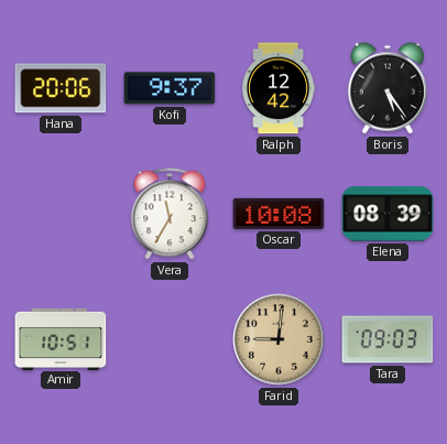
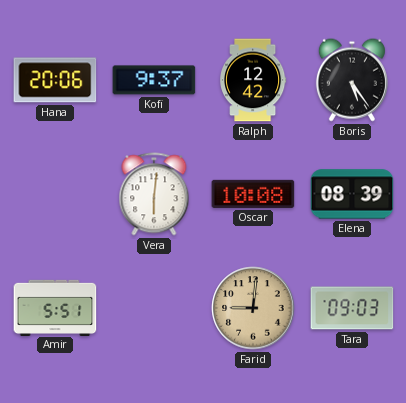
Vera: 11:35 -> 6:01 (154, 194)
Amir: 10:51 -> 5:51 (55, 307)
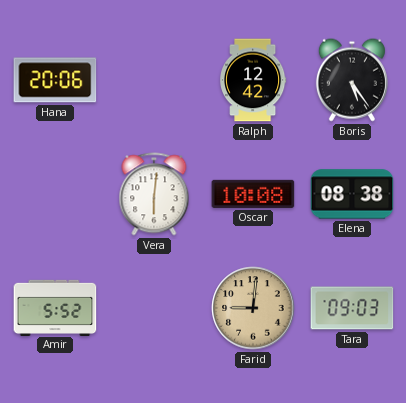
Kofi: 9:37 -> none (154, 80)
Elena: 08:39 -> 08:38 (352, 194)
Amir: 5:51 -> 5:52 (55, 307)
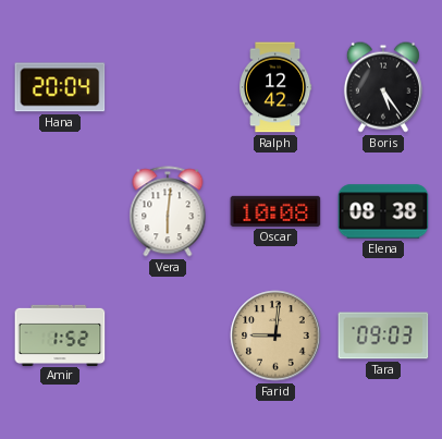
Hana: 20:06 -> 20:04 (60, 87)
Amir: 5:52 -> 1:52 (60, 334)
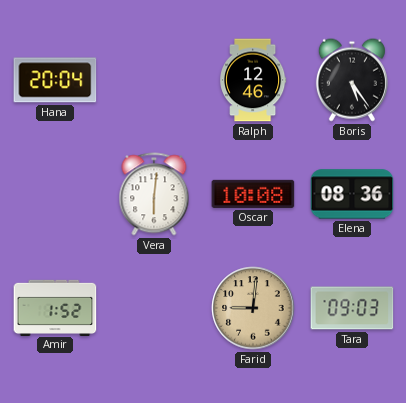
Ralph: 12:42 -> 12:46 (254, 80)
Elena: 08:38 -> 08:36 (352, 194)
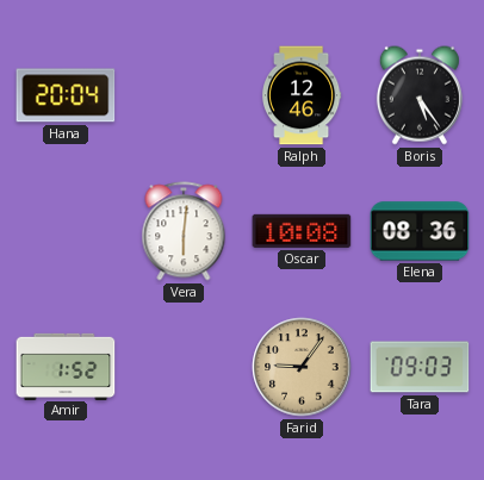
Farid: 9:01 -> 9:06 (302, 367)
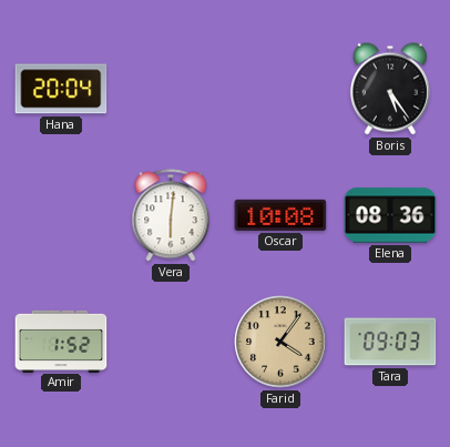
Ralph: 12:46 -> none (303, 95)
Farid: 9:06 -> 4:06 (280, 342)
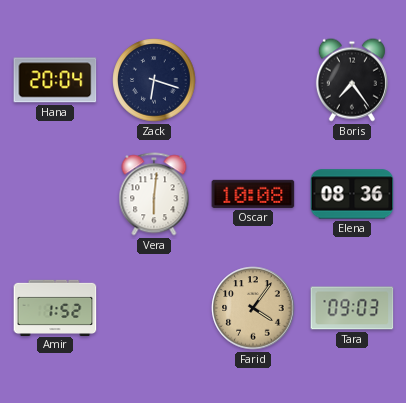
Zack: none -> 6:18 (154, 80)
Boris: 5:24 -> 7:24 (352, 80)
